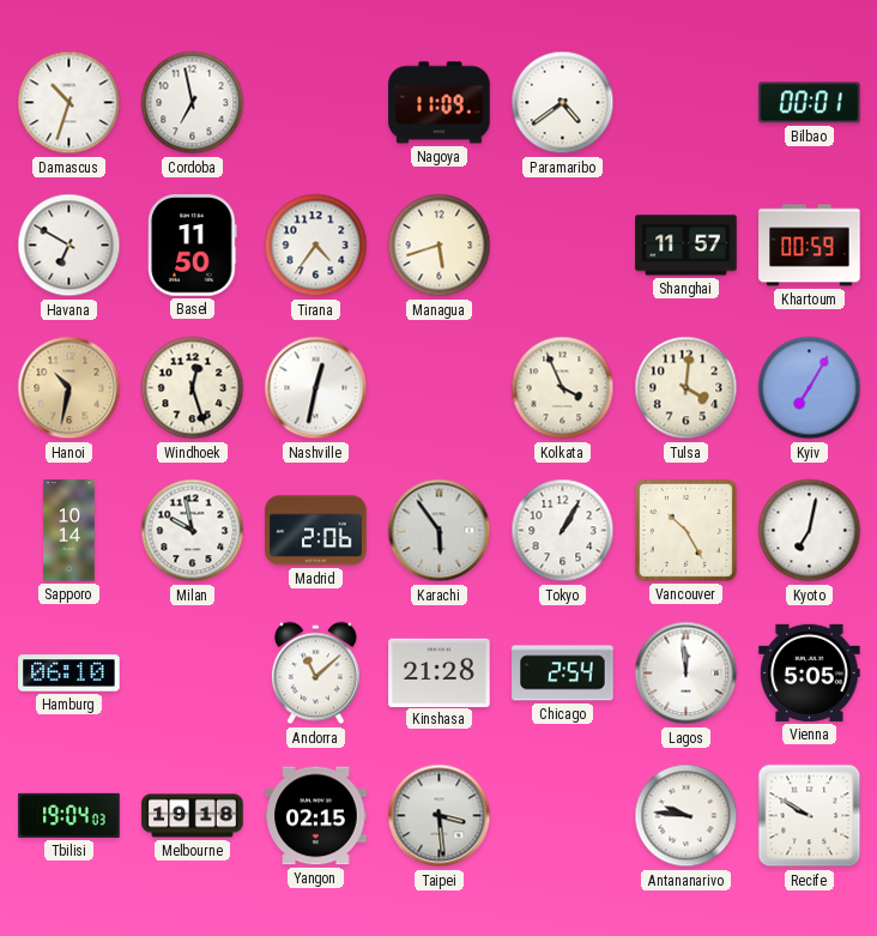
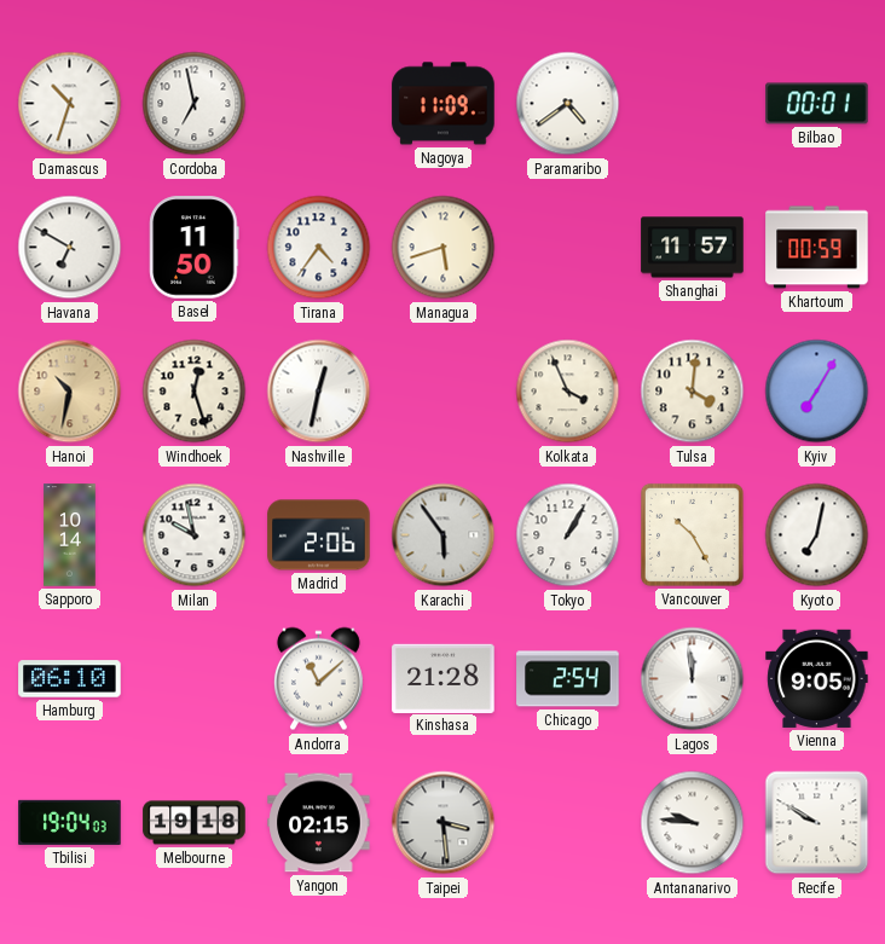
Vienna: 5:05 -> 9:05 (817, 678)
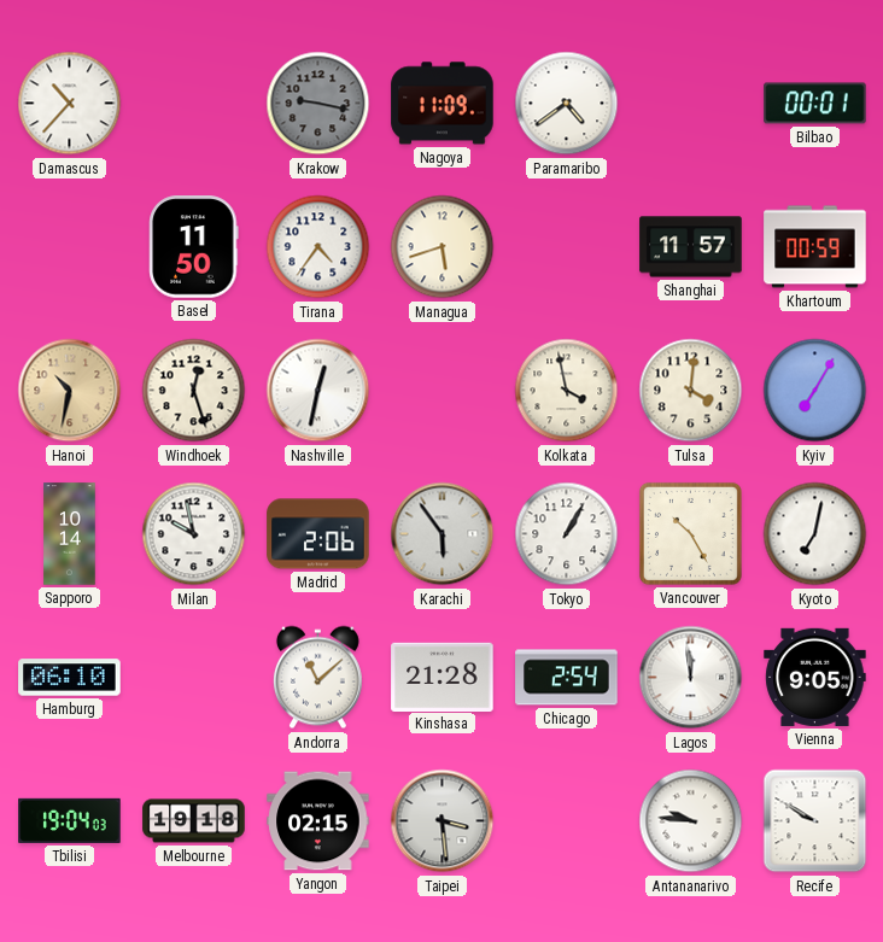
Damascus: 10:33 -> 10:37 (70, 104)
Cordoba: 6:58 -> none (195, 104)
Krakow: none -> 9:17 (318, 104)
Havana: 6:50 -> none (70, 248)
Kolkata: 3:56 -> 3:58 (567, 391)
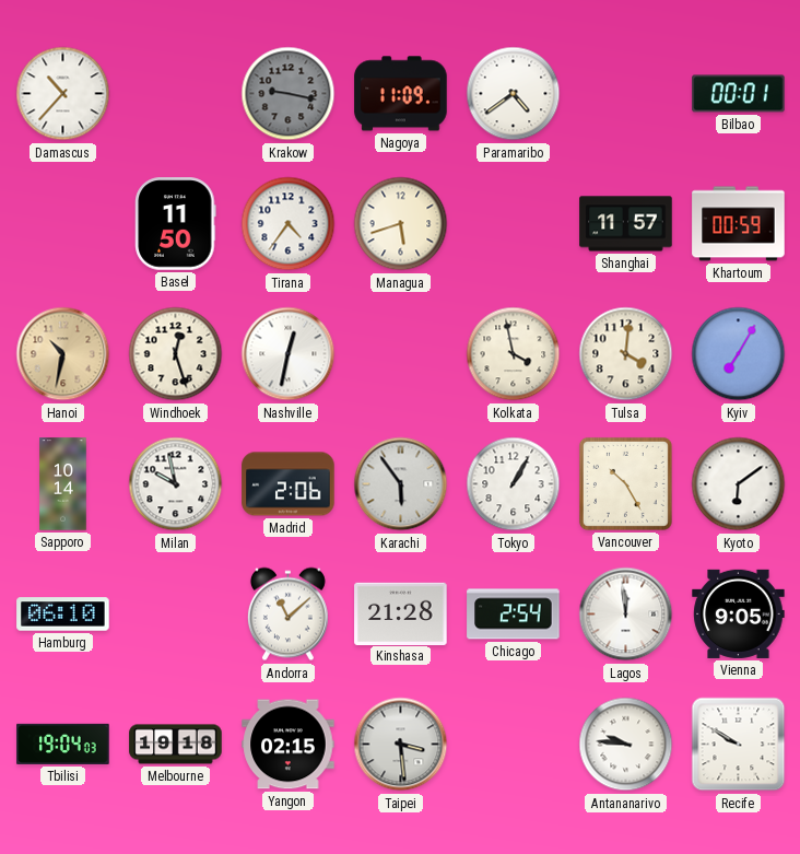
Kyoto: 7:02 -> 6:09 (739, 484)
